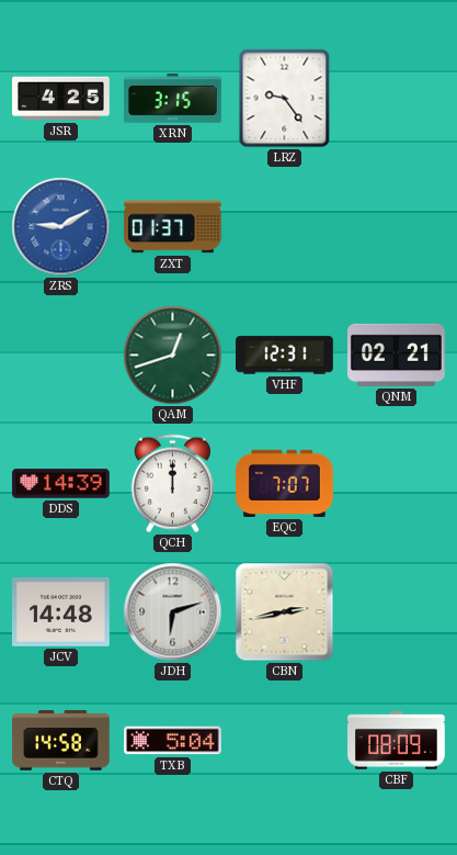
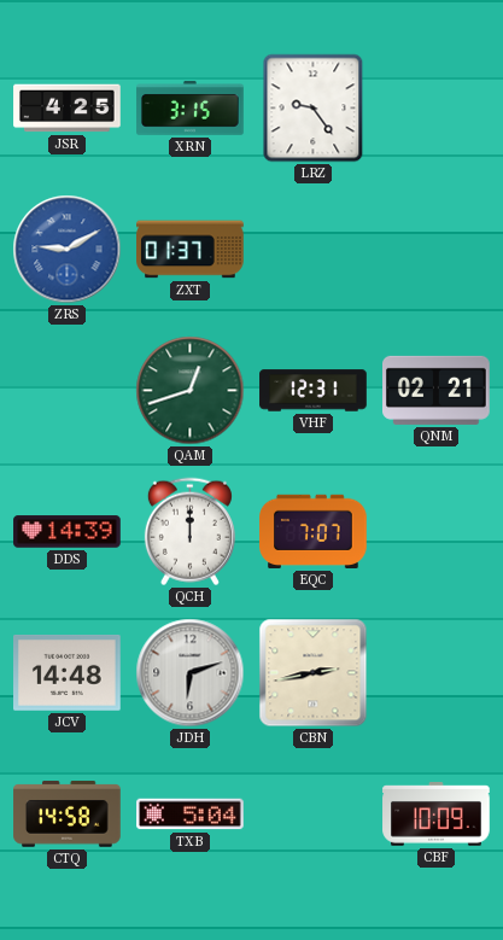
CBF: 08:09 -> 10:09 (437, 815)
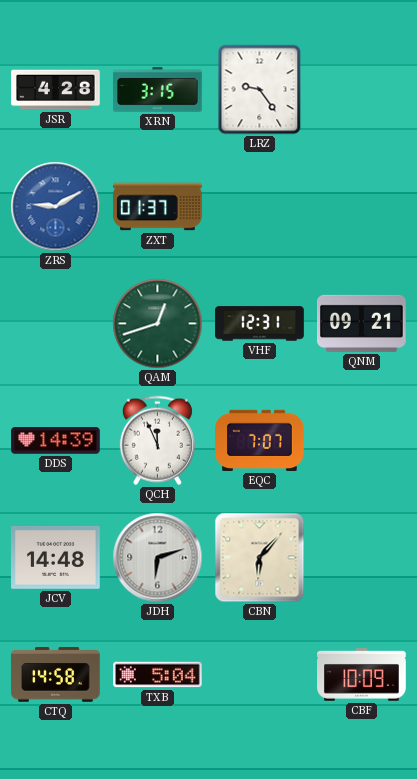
JSR: 4:25 -> 4:28 (56, 90)
QNM: 02:21 -> 09:21 (362, 323)
QCH: 12:00 -> 11:56 (157, 441)
CBN: 2:43 -> 6:07 (260, 558)
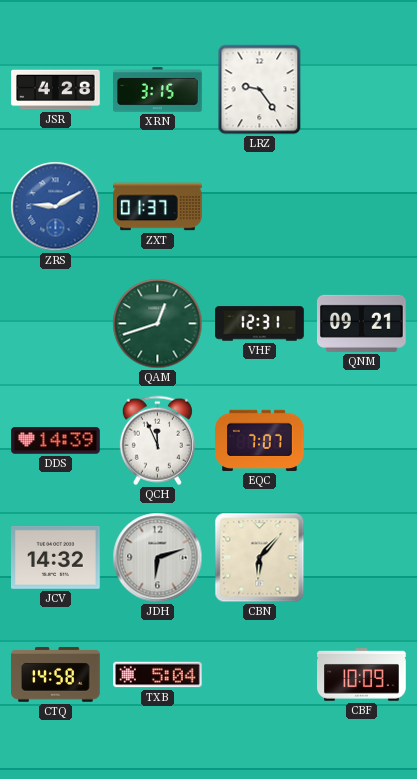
JCV: 14:48 -> 14:32 (56, 558)
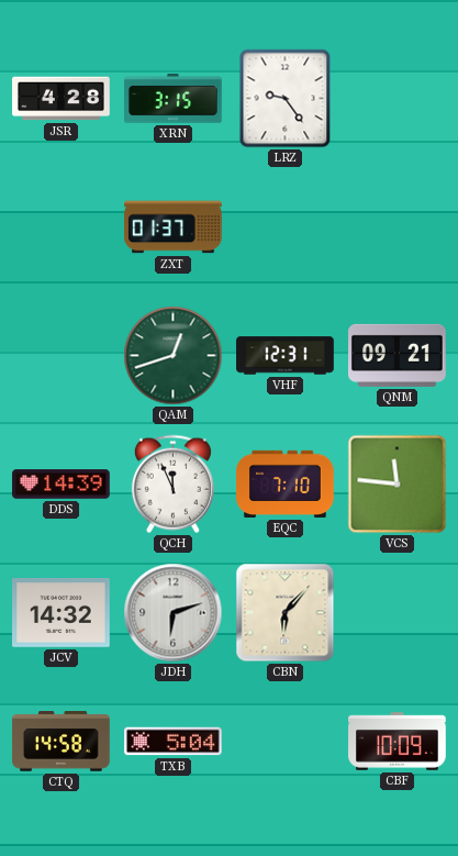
ZRS: 9:10 -> none (56, 207)
EQC: 7:07 -> 7:10 (286, 483)
VCS: none -> 11:46 (398, 485)
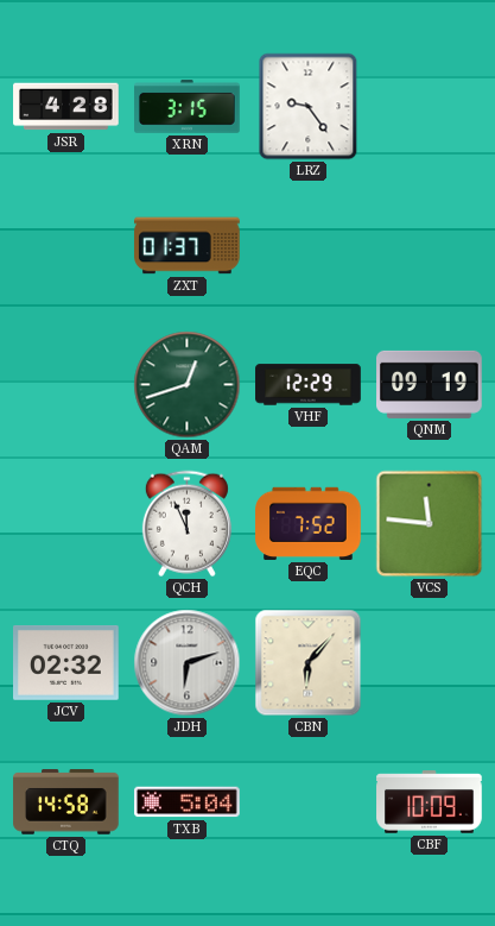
VHF: 12:31 -> 12:29 (309, 385)
QNM: 09:21 -> 09:19 (430, 384)
DDS: 14:39 -> none (62, 485)
EQC: 7:10 -> 7:52 (309, 523)
JCV: 14:32 -> 02:32 (66, 663)
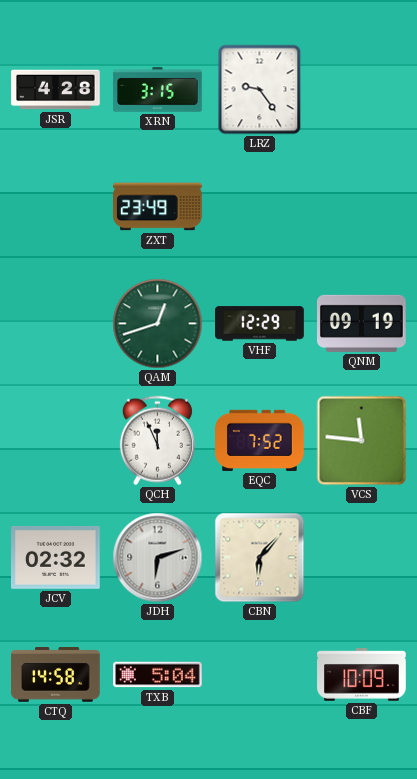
ZXT: 01:37 -> 23:49 (158, 207)
